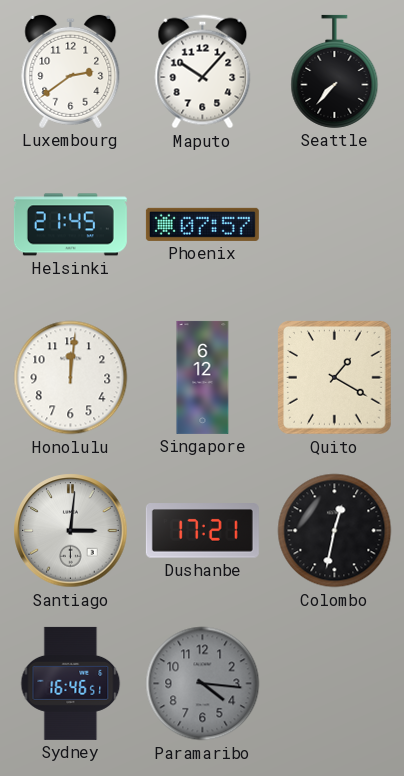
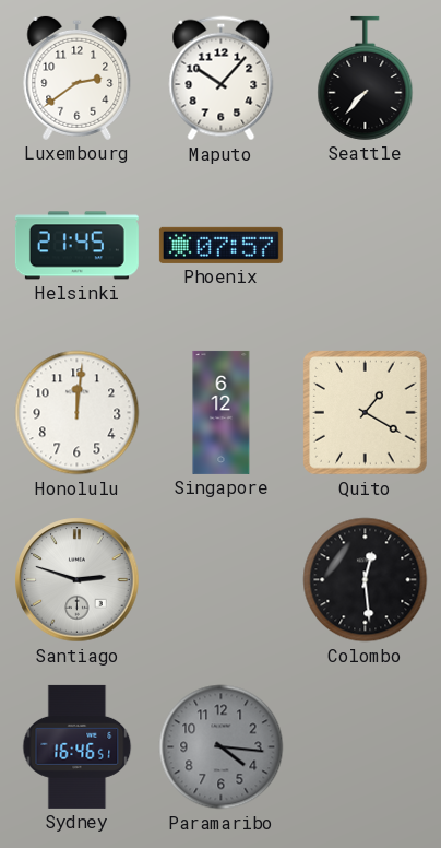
Santiago: 3:01 -> 2:48 (78, 580)
Dushanbe: 17:21 -> none (202, 531)
Colombo: 12:32 -> 12:29 (366, 580)
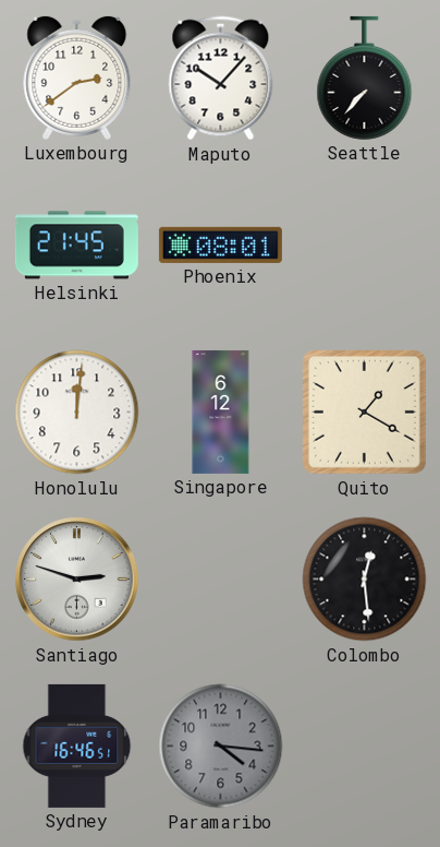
Phoenix: 07:57 -> 08:01 (220, 244)
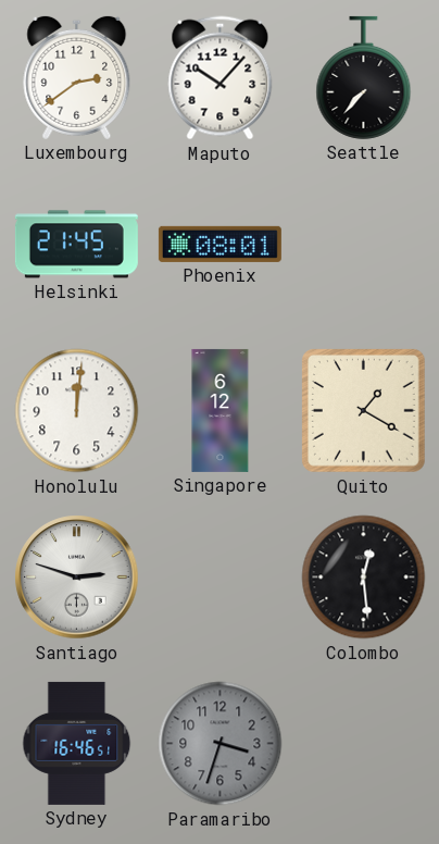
Paramaribo: 4:16 -> 3:33 (221, 744)
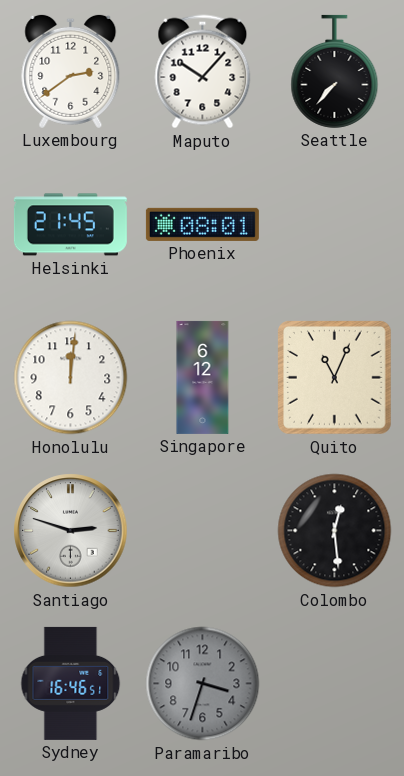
Quito: 1:20 -> 11:04 (335, 378)
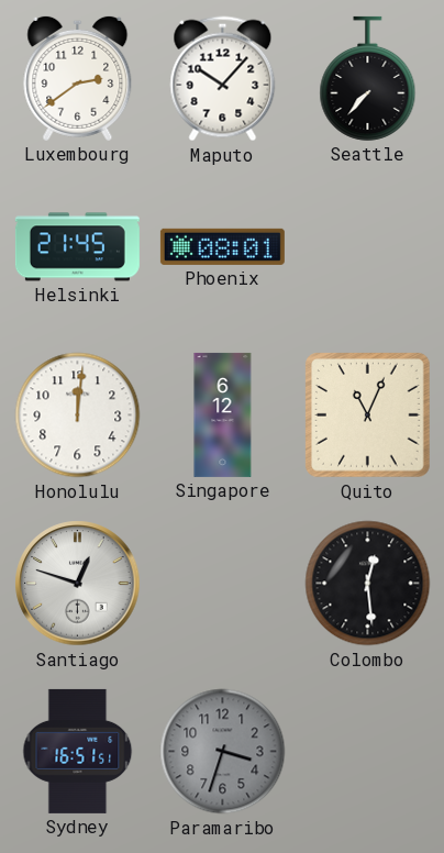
Santiago: 2:48 -> 12:48 (78, 584)
Sydney: 16:46 -> 16:51 (78, 751)
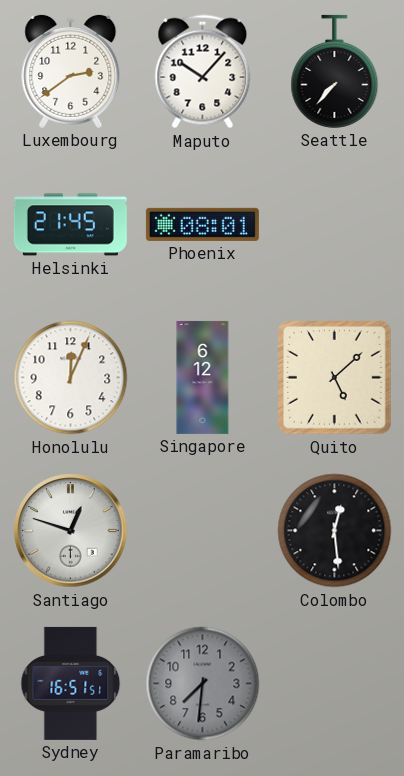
Honolulu: 12:01 -> 12:04 (71, 378)
Quito: 11:04 -> 5:08 (335, 378)
Paramaribo: 3:33 -> 7:31 (203, 684)
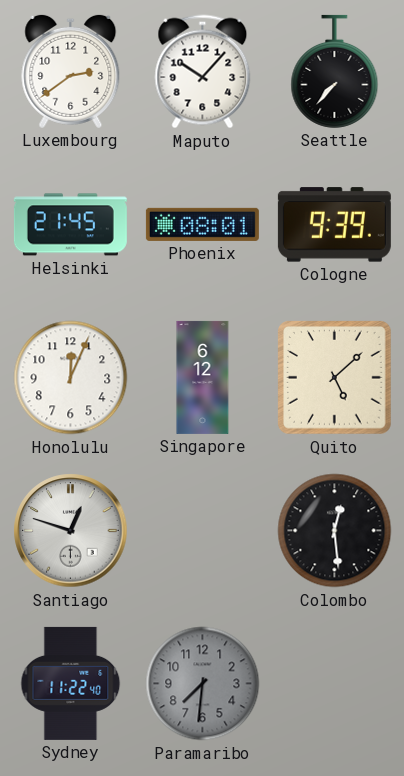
Cologne: none -> 9:39 (334, 225)
Sydney: 16:51 -> 11:22 (71, 683)
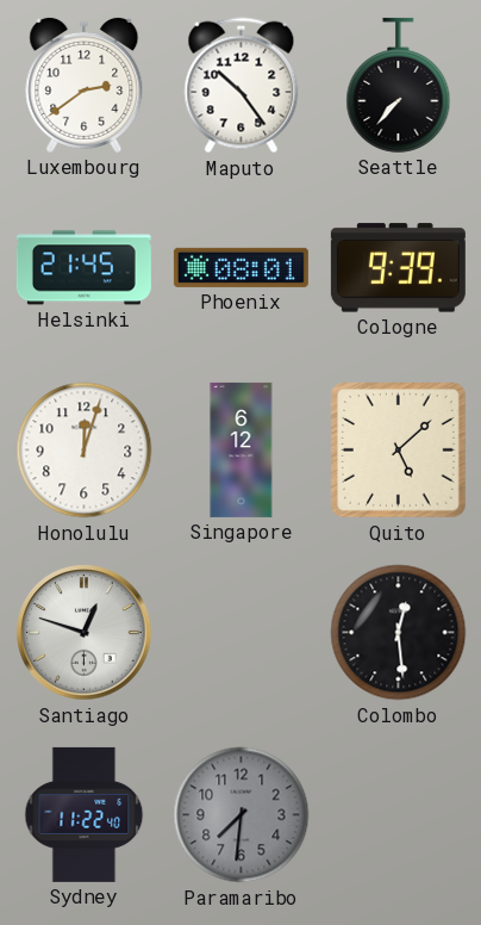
Maputo: 10:07 -> 10:24 (242, 86)
Honolulu: 12:04 -> 12:03 (85, 451)
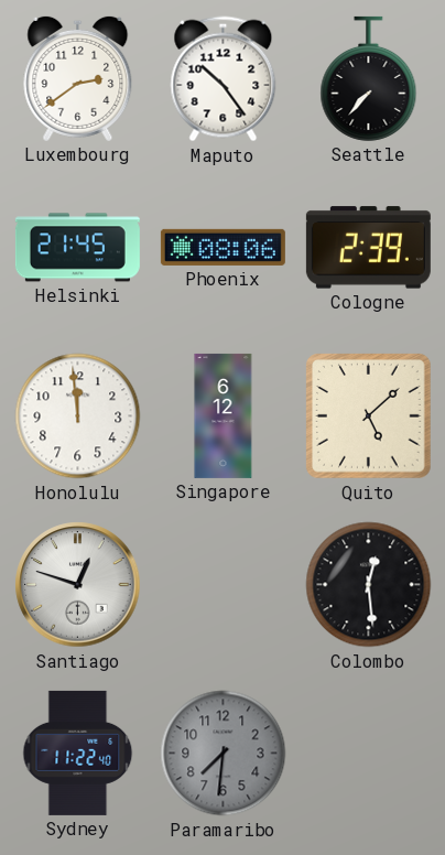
Phoenix: 08:01 -> 08:06 (223, 247)
Cologne: 9:39 -> 2:39 (368, 248)
Honolulu: 12:03 -> 11:59 (78, 416)
